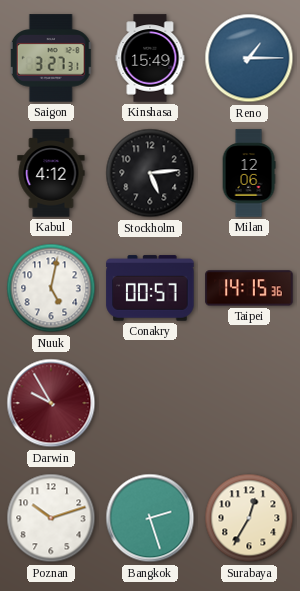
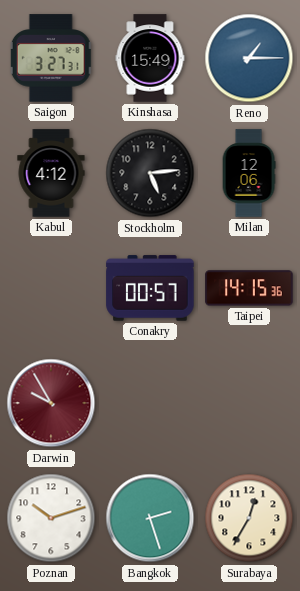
Nuuk: 5:02 -> none (51, 288)
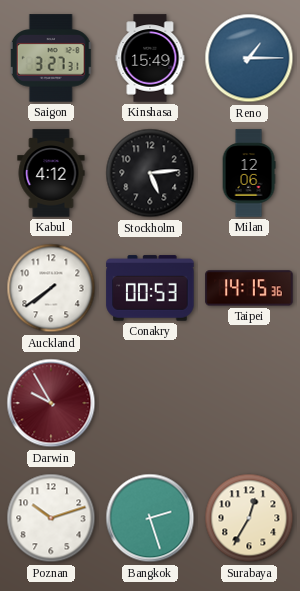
Auckland: none -> 7:39 (51, 288)
Conakry: 00:57 -> 00:53 (150, 288)
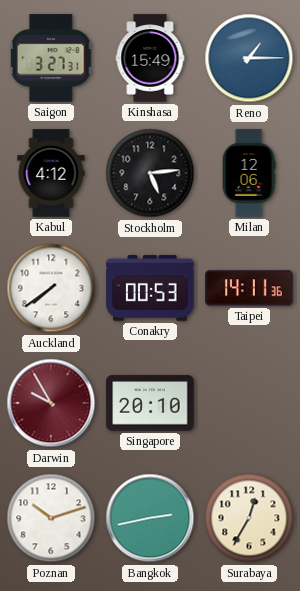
Taipei: 14:15 -> 14:11 (249, 288)
Singapore: none -> 20:10 (150, 403)
Bangkok: 2:27 -> 2:43 (150, 518)
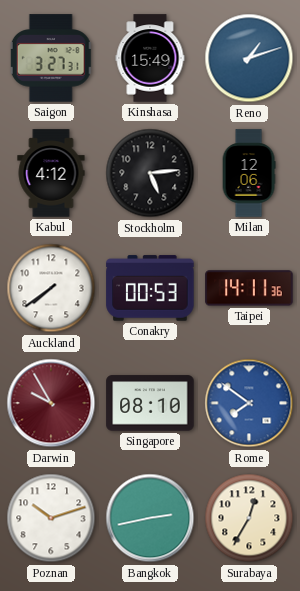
Reno: 1:15 -> 1:12 (249, 58)
Singapore: 20:10 -> 08:10 (150, 403)
Rome: none -> 7:51 (249, 403)
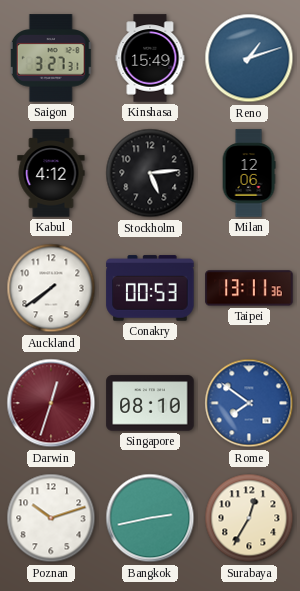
Taipei: 14:11 -> 13:11 (249, 288)
Darwin: 9:55 -> 12:33 (51, 403)
